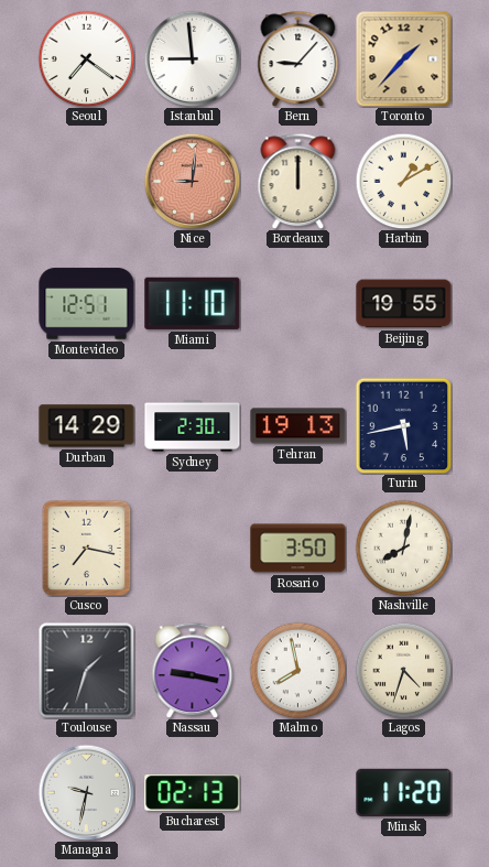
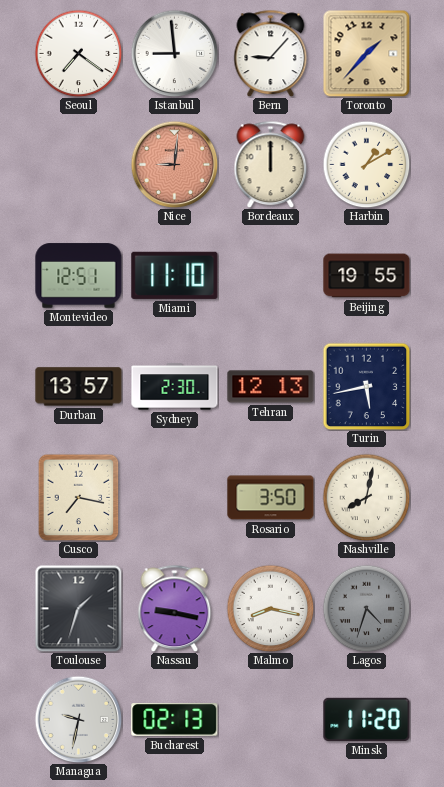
Durban: 14:29 -> 13:57 (79, 387)
Tehran: 19:13 -> 12:13 (271, 387)
Malmo: 7:58 -> 8:17 (270, 608)
Lagos dial: cream -> grey (366, 608)
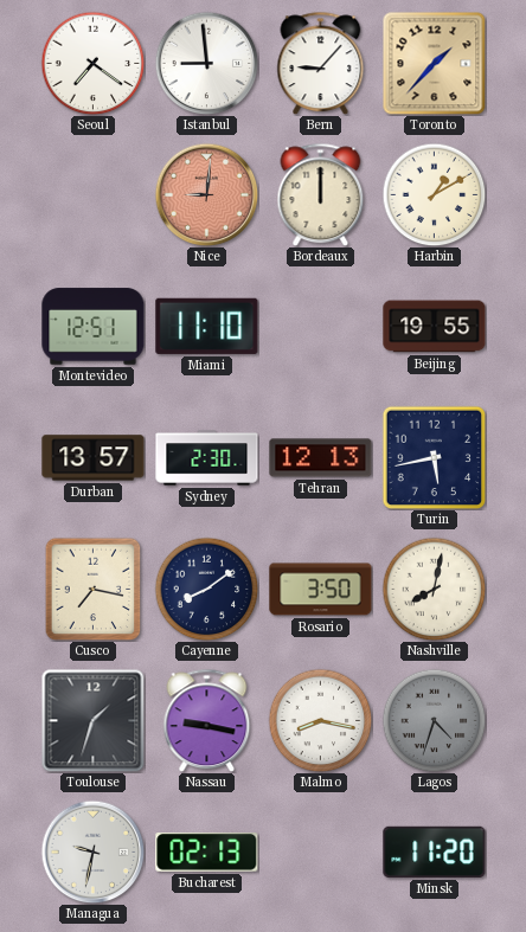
Cayenne: none -> 8:09 (206, 589)
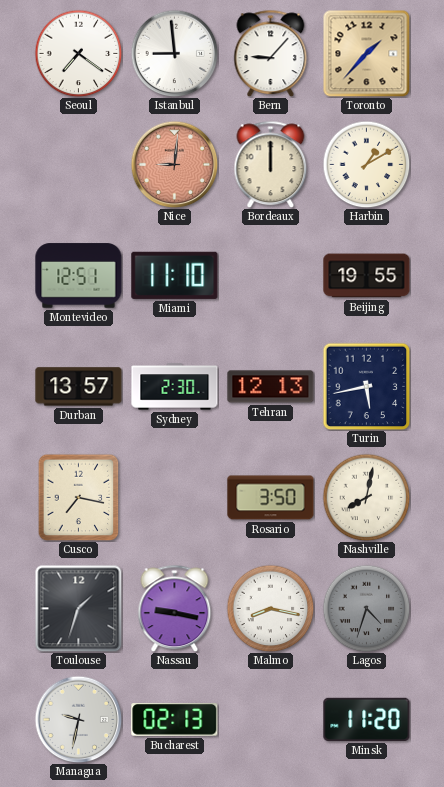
Cayenne: 8:09 -> none (206, 589)
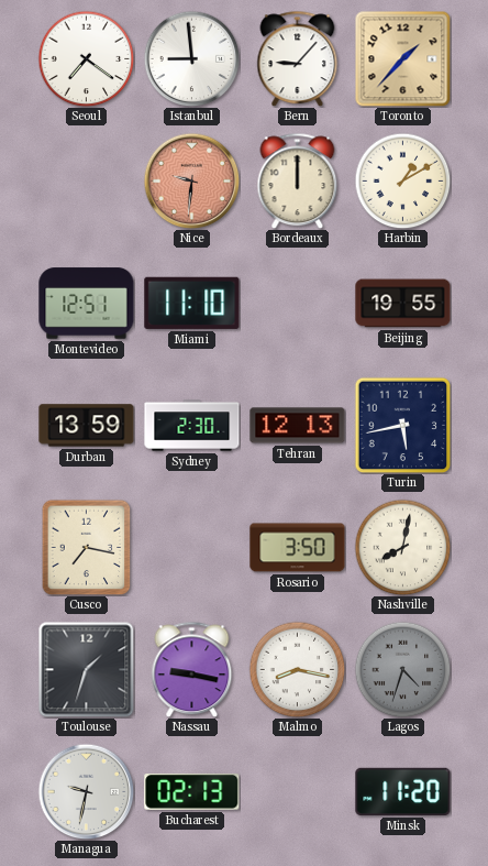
Nice: 9:01 -> 9:31 (191, 180)
Durban: 13:57 -> 13:59 (87, 426)
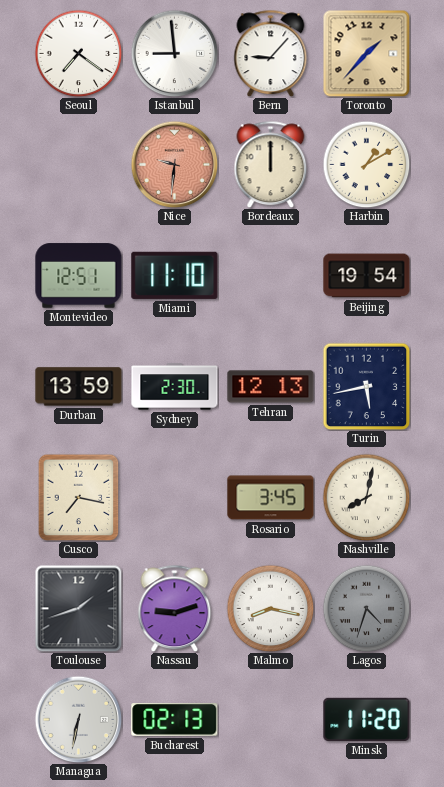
Beijing: 19:55 -> 19:54 (367, 276)
Rosario: 3:50 -> 3:45 (271, 498)
Toulouse: 1:33 -> 1:42 (78, 608)
Nassau: 9:17 -> 9:12 (175, 608)
Managua: 9:32 -> 6:32 (78, 719)
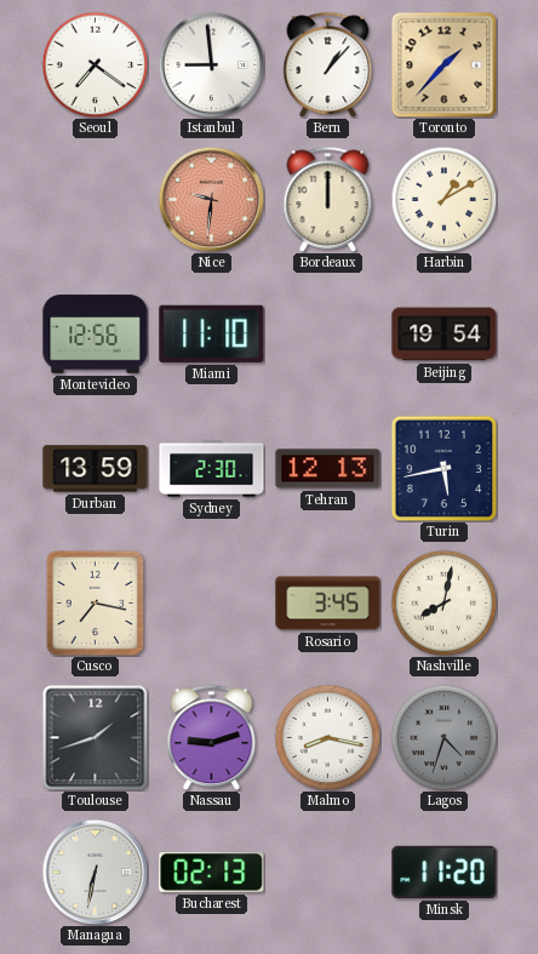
Bern: 9:07 -> 1:07 (328, 64)
Montevideo: 12:51 -> 12:56 (96, 335)
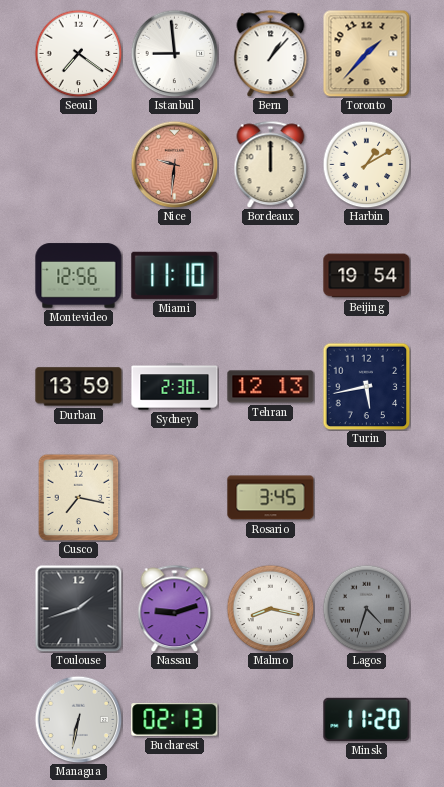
Nashville: 8:02 -> none (443, 602)
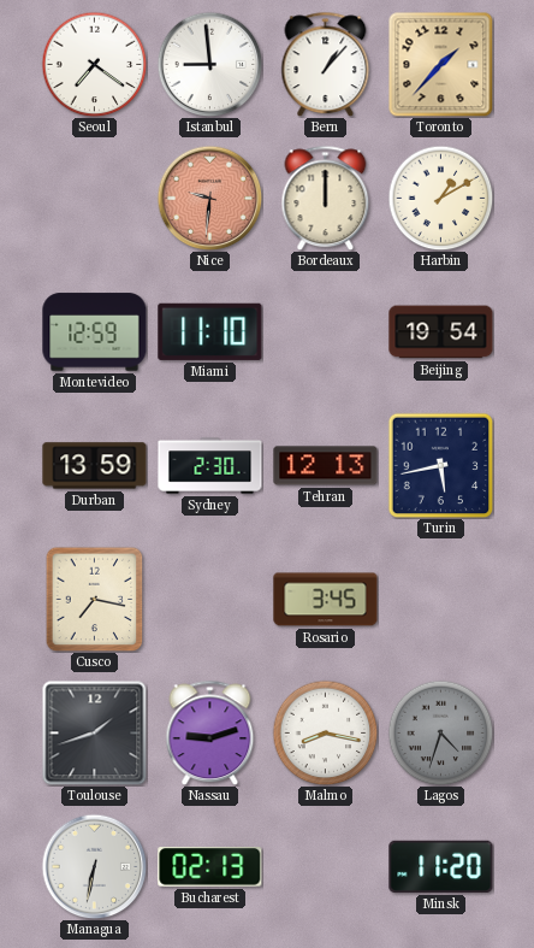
Montevideo: 12:56 -> 12:59 (95, 332)
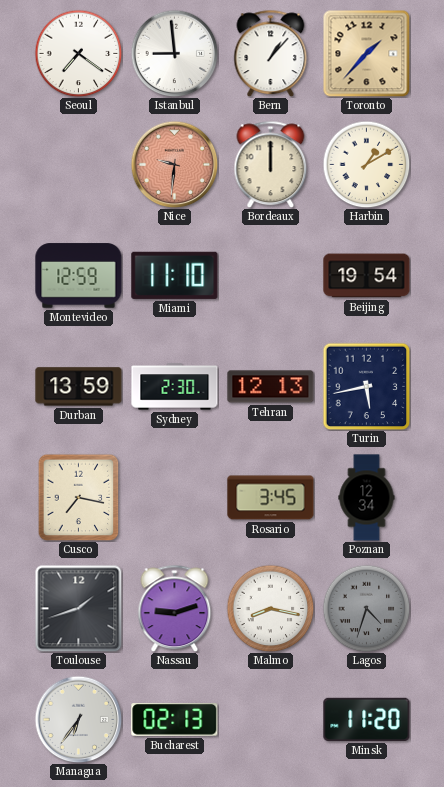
Poznan: none -> 12:34 (367, 498)
Managua: 6:32 -> 6:36 (78, 719)
